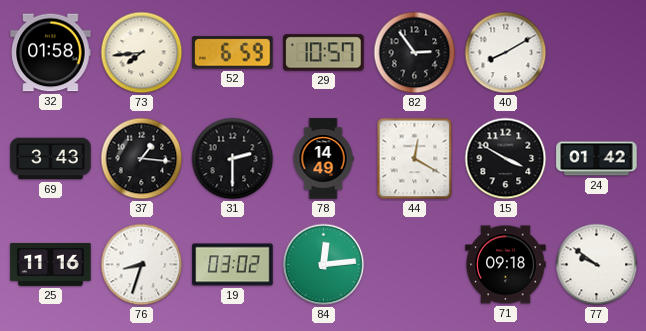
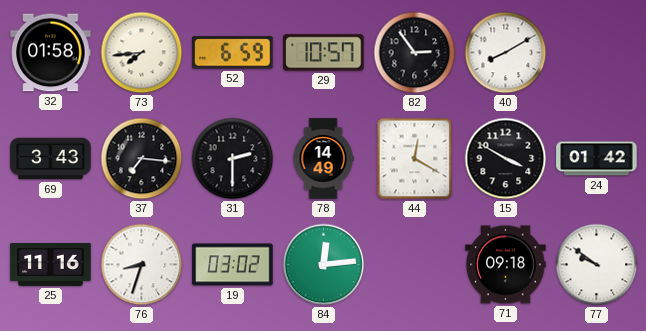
37: 1:16 -> 7:16 (142, 159)
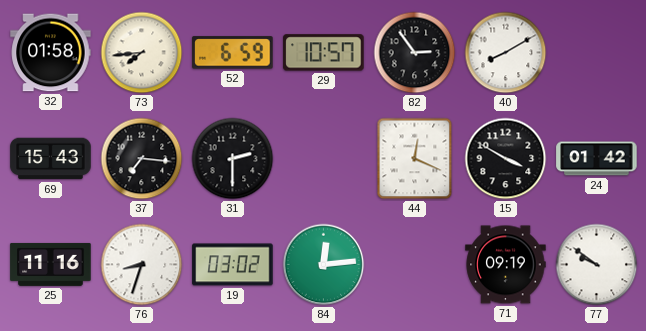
69: 3:43 -> 15:43 (51, 159)
78: 14:49 -> none (323, 159)
44: 12:20 -> 12:19 (415, 159)
71: 09:18 -> 09:19 (506, 265)
